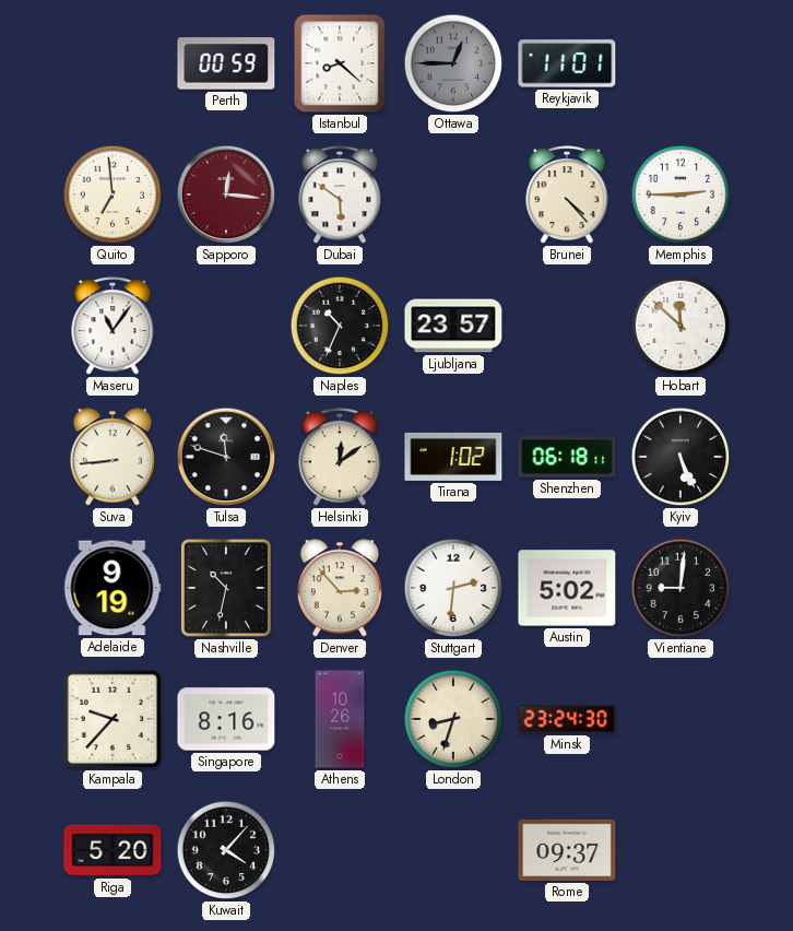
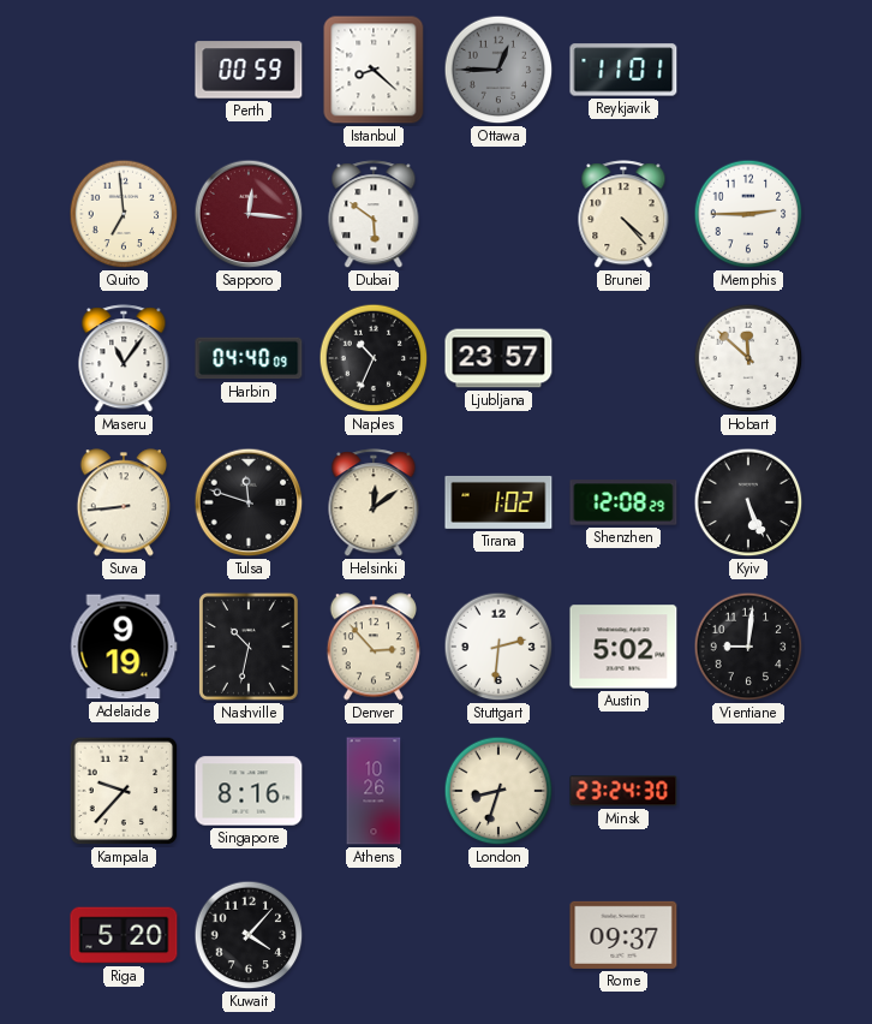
Harbin: none -> 04:40 (249, 358)
Shenzhen: 06:18 -> 12:08 (623, 502)
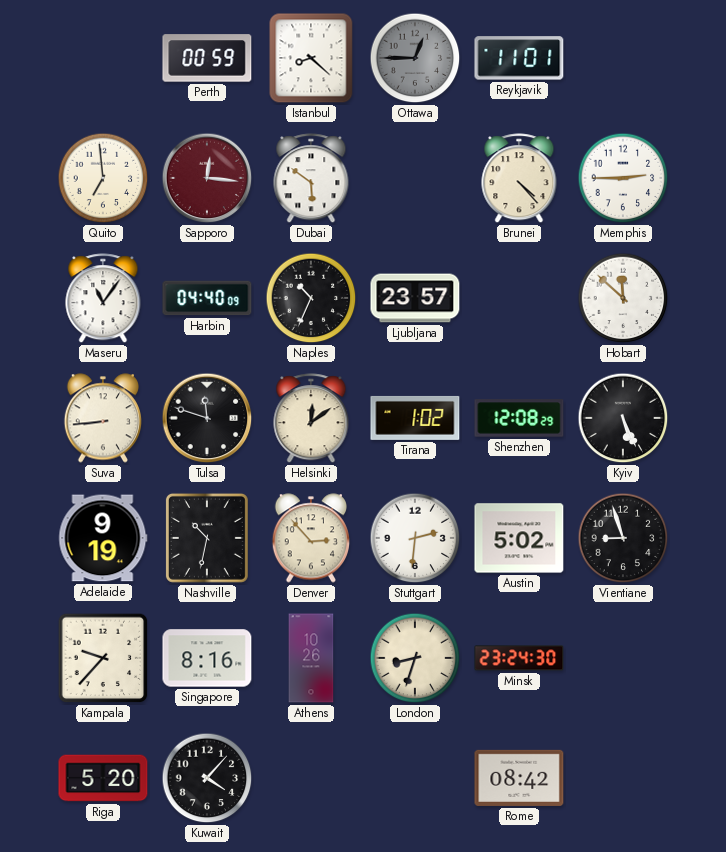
Vientiane: 9:01 -> 8:57 (623, 538)
Rome: 09:37 -> 08:42 (519, 778)
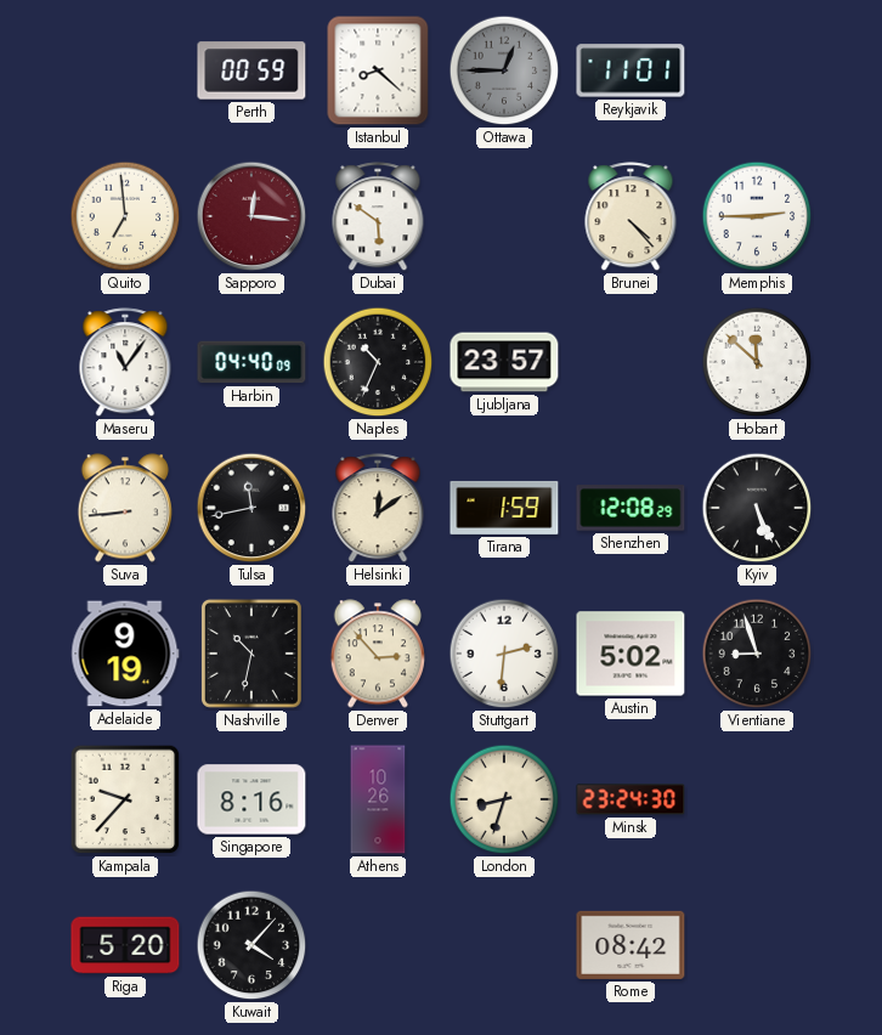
Tulsa: 11:48 -> 11:43 (251, 508)
Tirana: 1:02 -> 1:59 (504, 508)
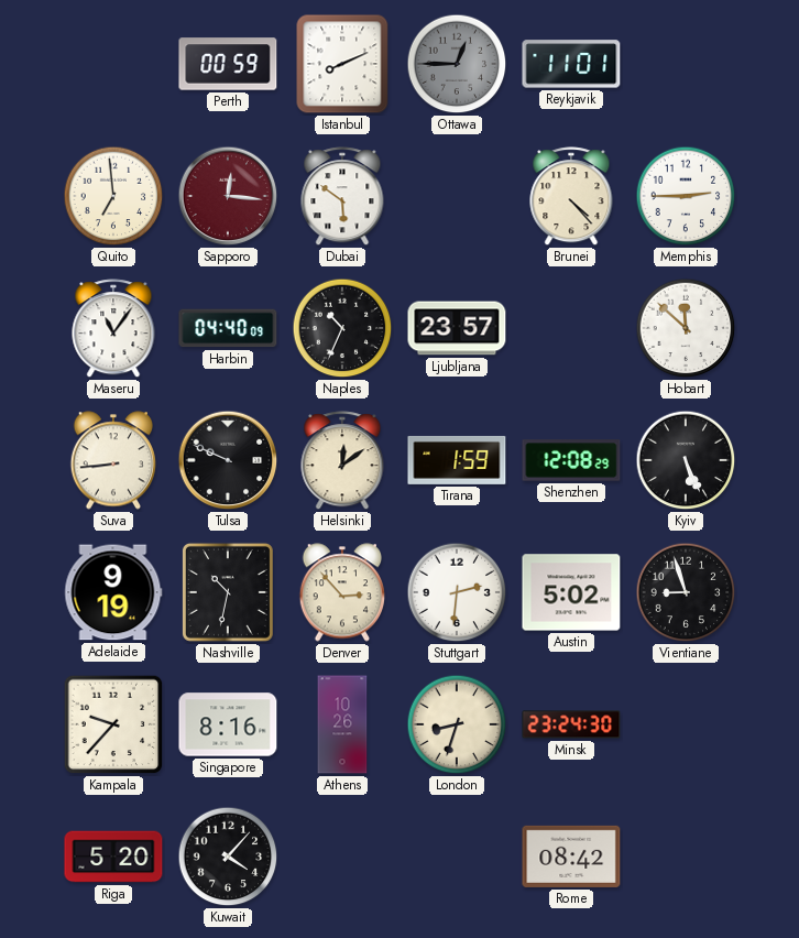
Istanbul: 8:22 -> 8:11 (342, 64)
Tulsa: 11:43 -> 9:49 (228, 460)
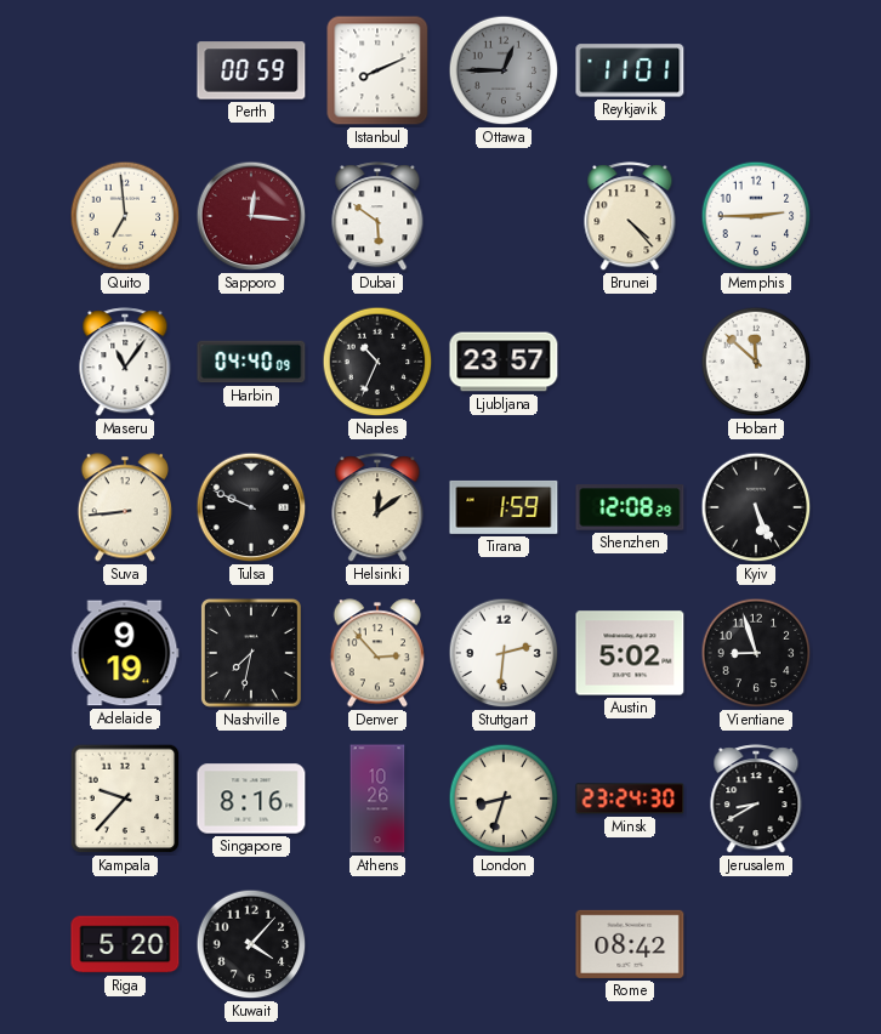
Nashville: 10:32 -> 7:32 (251, 653)
Jerusalem: none -> 8:40 (756, 800)
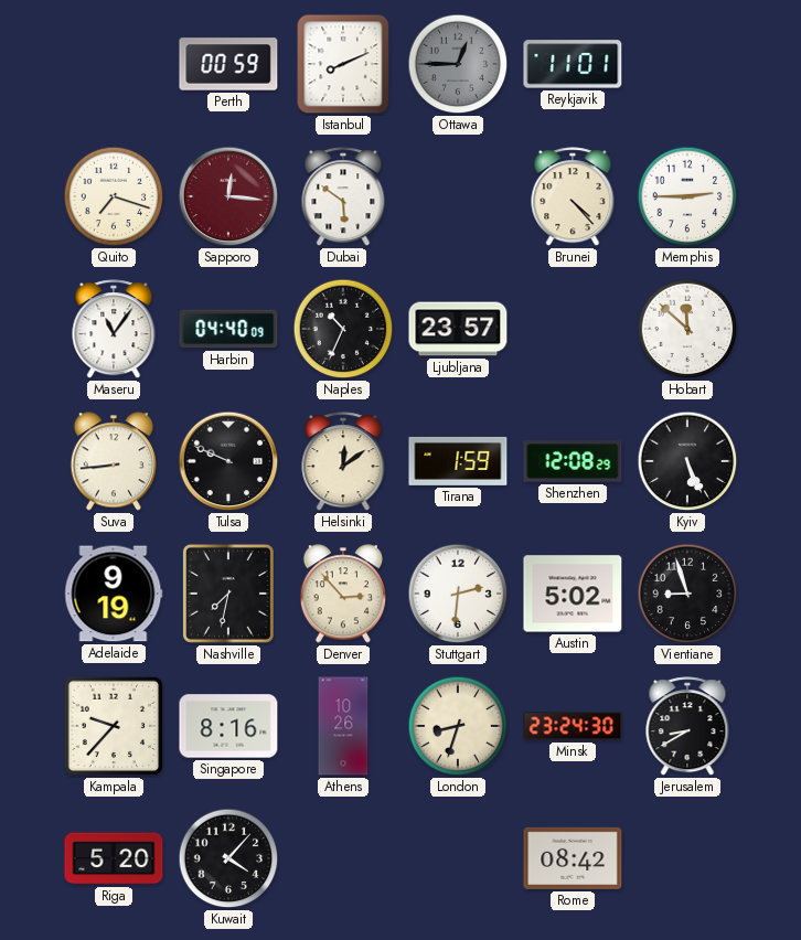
Quito: 6:59 -> 7:18 (114, 196)
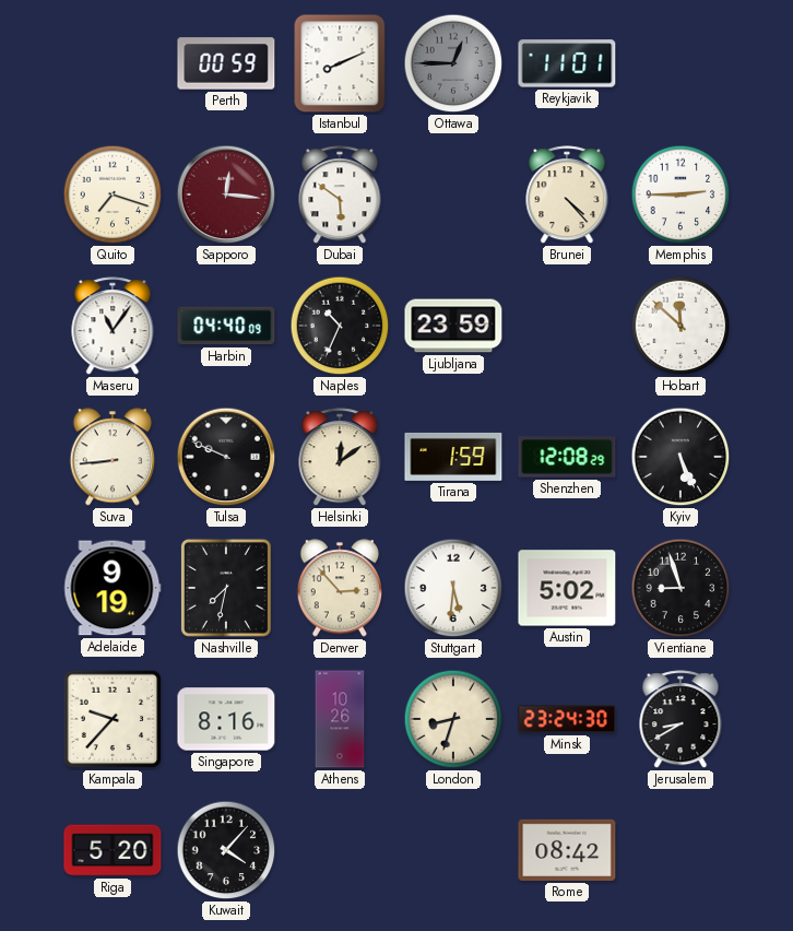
Ljubljana: 23:57 -> 23:59 (453, 326)
Stuttgart: 2:31 -> 5:31 (453, 588)
